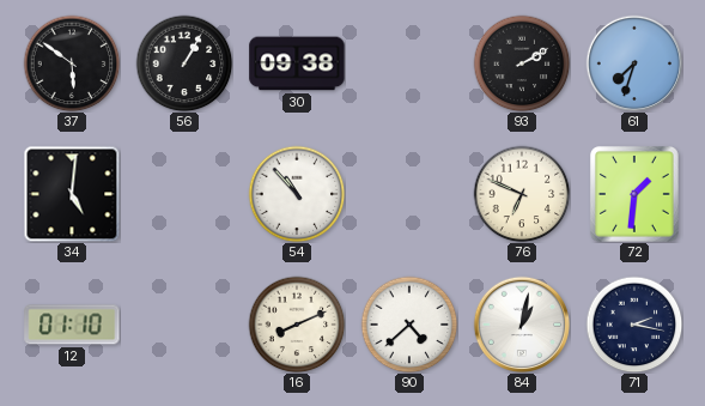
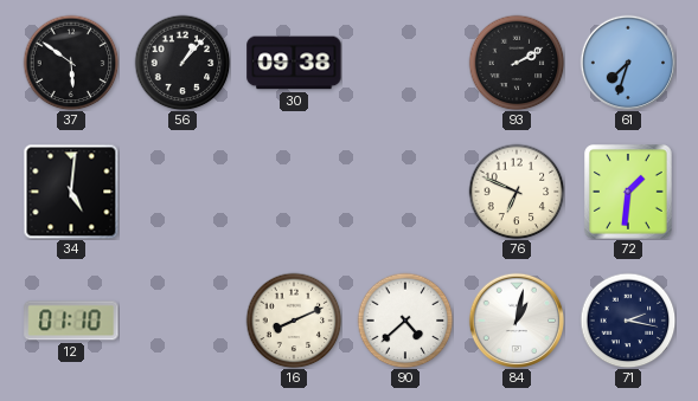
56: 1:05 -> 1:07 (182, 63)
54: 10:53 -> none (297, 194)
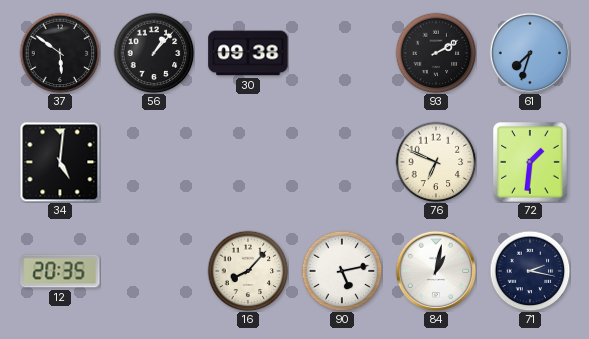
12: 01:10 -> 20:35 (60, 271)
16: 8:11 -> 8:07 (248, 271)
90: 4:38 -> 5:13 (342, 271)
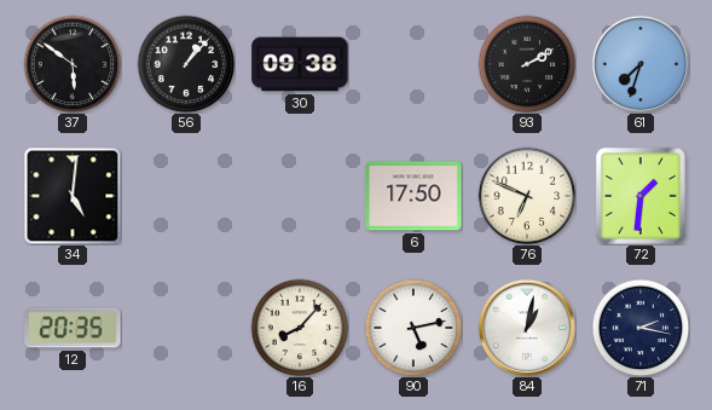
6: none -> 17:50 (413, 196)
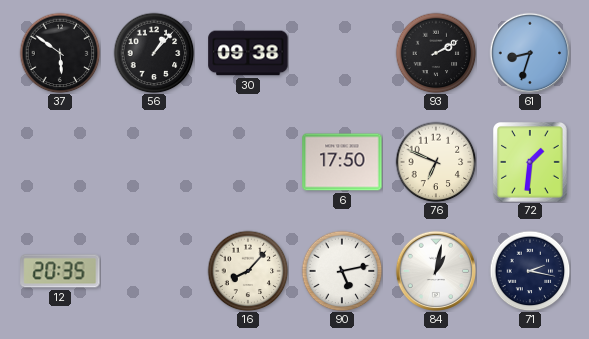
61: 7:33 -> 8:33 (530, 53)
34: 5:01 -> none (73, 196)
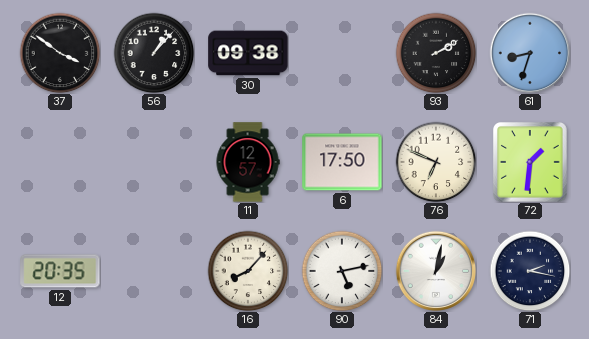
37: 5:51 -> 3:51 (60, 53)
11: none -> 12:57 (248, 162)
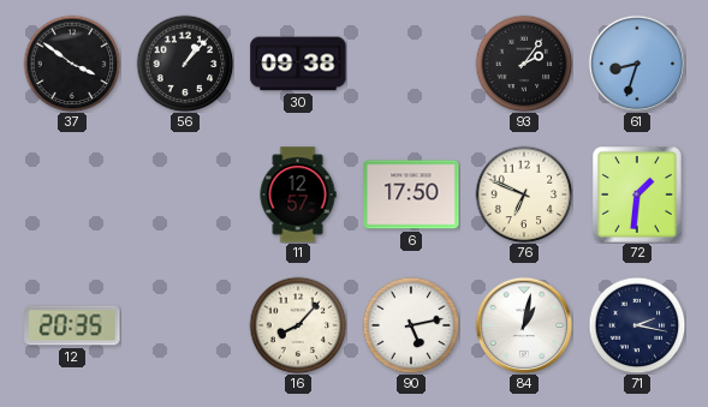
93: 2:10 -> 2:06 (524, 64)
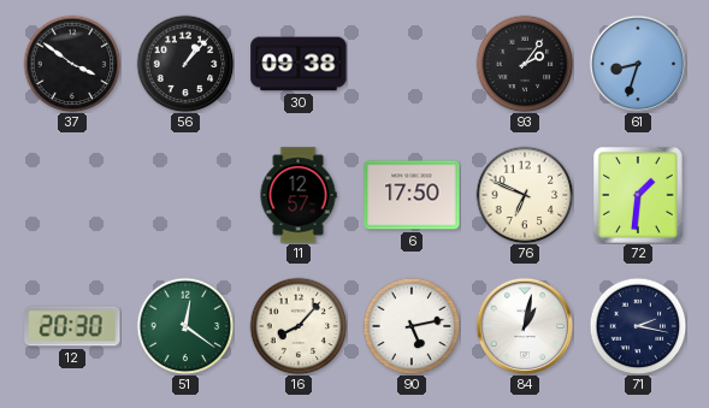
12: 20:35 -> 20:30 (72, 326)
51: none -> 12:21 (185, 326)
